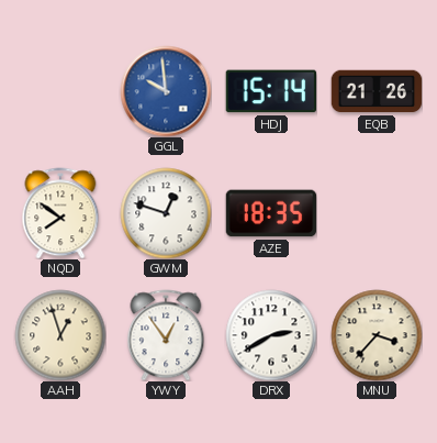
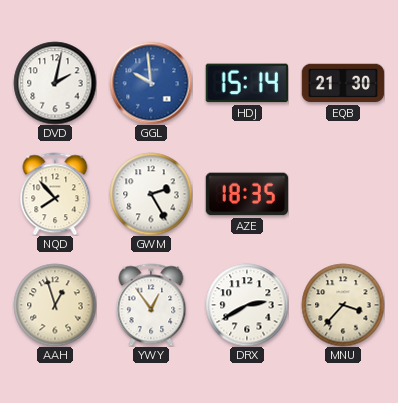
DVD: none -> 2:02 (55, 83)
EQB: 21:26 -> 21:30 (343, 83)
NQD: 7:51 -> 7:53 (55, 194)
GWM: 12:48 -> 2:25 (151, 194)
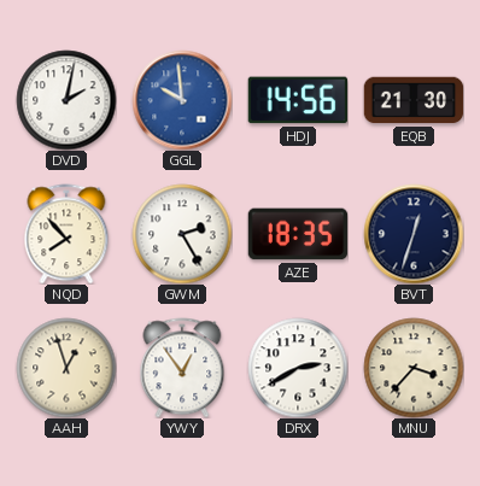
HDJ: 15:14 -> 14:56 (297, 100)
BVT: none -> 12:33 (414, 234)
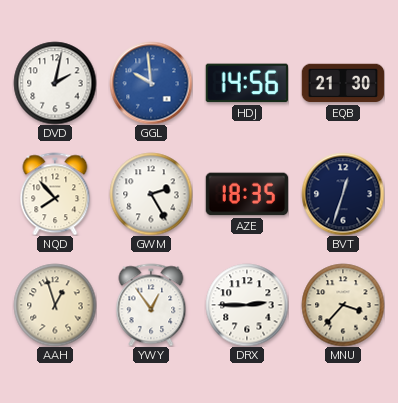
DRX: 2:40 -> 2:45 (247, 305)
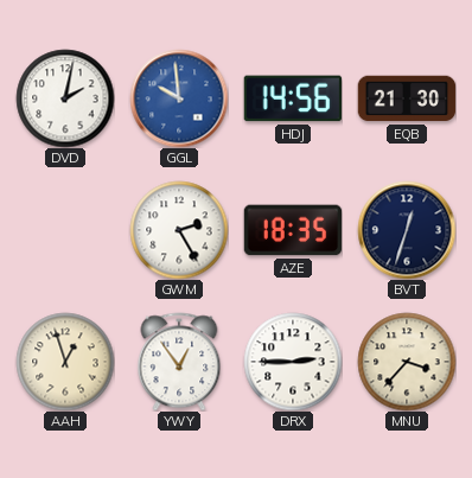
NQD: 7:53 -> none (55, 194)
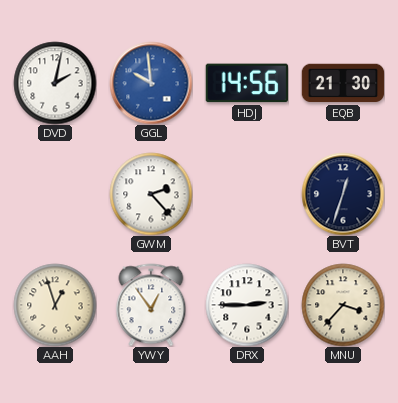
GWM: 2:25 -> 2:23 (151, 194)
AZE: 18:35 -> none (293, 230)
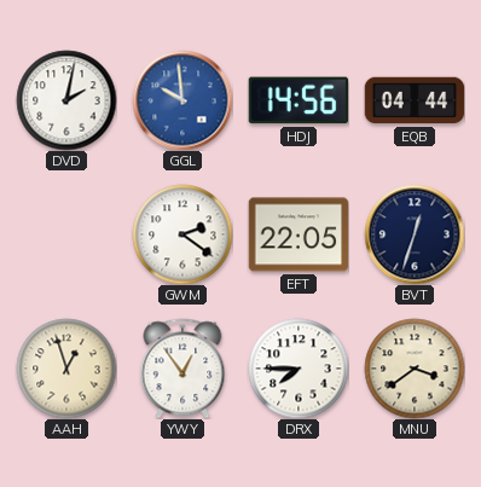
EQB: 21:30 -> 04:44 (415, 100)
GWM: 2:23 -> 2:21 (182, 234)
EFT: none -> 22:05 (299, 234)
DRX: 2:45 -> 7:45 (299, 369)
MNU: 3:37 -> 3:39 (415, 369)
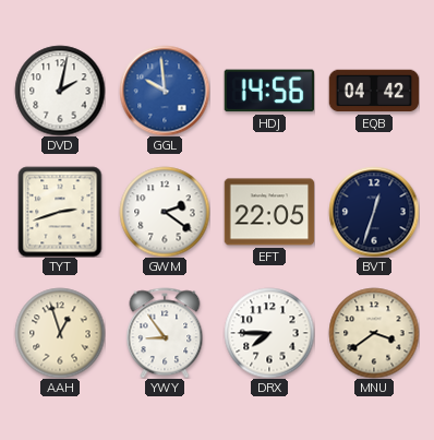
EQB: 04:44 -> 04:42 (374, 91)
TYT: none -> 2:42 (60, 212)
YWY: 12:54 -> 8:54 (165, 333)
